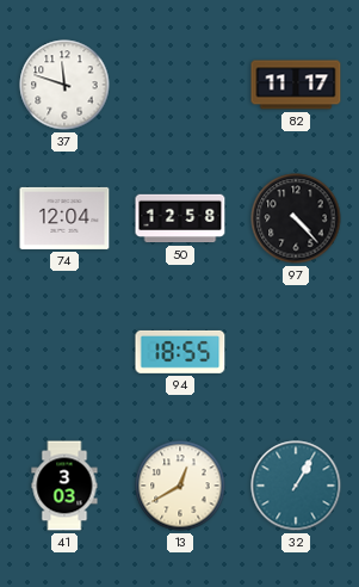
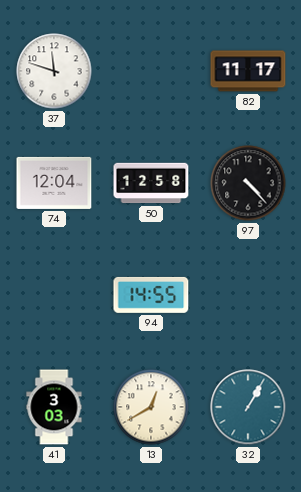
94: 18:55 -> 14:55 (151, 295)
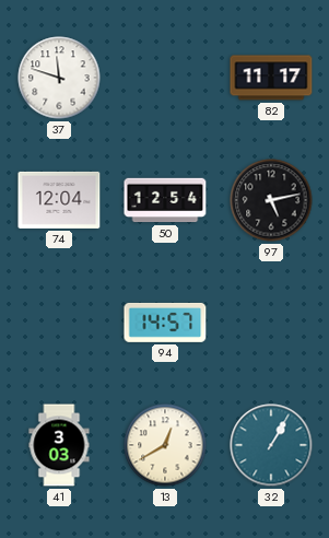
50: 12:58 -> 12:54 (165, 200)
97: 4:23 -> 5:13 (271, 200)
94: 14:55 -> 14:57 (165, 323)
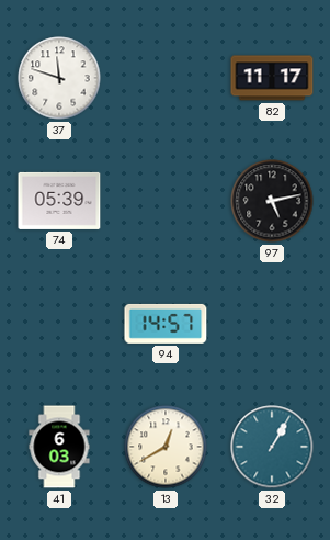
74: 12:04 -> 05:39 (59, 201)
50: 12:54 -> none (165, 200)
41: 3:03 -> 6:03 (59, 447)
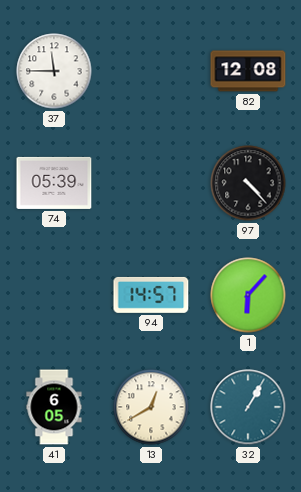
37: 11:48 -> 11:45 (54, 71)
82: 11:17 -> 12:08 (248, 71)
97: 5:13 -> 4:23 (248, 183)
1: none -> 6:07 (248, 295)
41: 6:03 -> 6:05 (54, 407)
